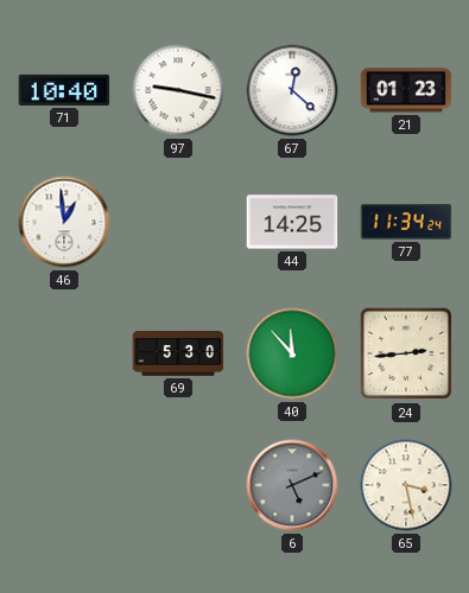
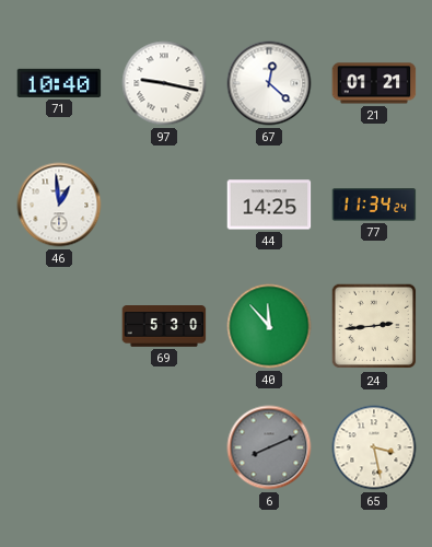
21: 01:23 -> 01:21 (374, 83)
6: 5:11 -> 8:11 (269, 447)
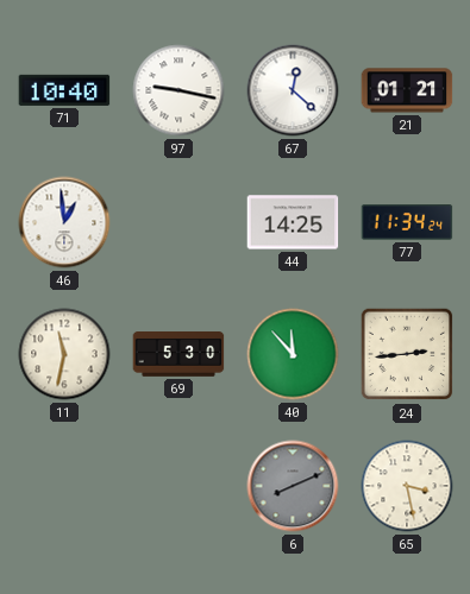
11: none -> 11:32 (64, 354)
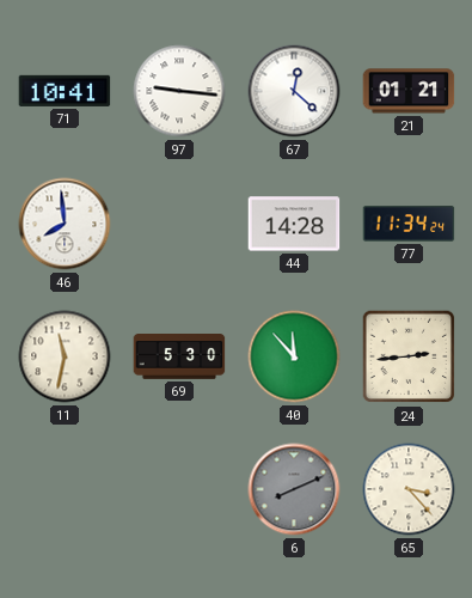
71: 10:40 -> 10:41 (65, 91)
97: 9:17 -> 9:16 (179, 91)
46: 12:59 -> 7:59 (65, 224)
44: 14:25 -> 14:28 (294, 224)
65: 3:28 -> 3:23 (409, 489)
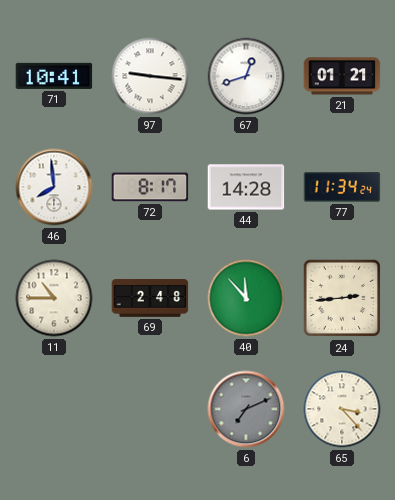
67: 12:22 -> 12:42 (246, 76)
72: none -> 8:17 (150, 187)
11: 11:32 -> 10:45 (54, 298)
69: 5:30 -> 2:48 (150, 299)
6: 8:11 -> 7:11 (246, 409)
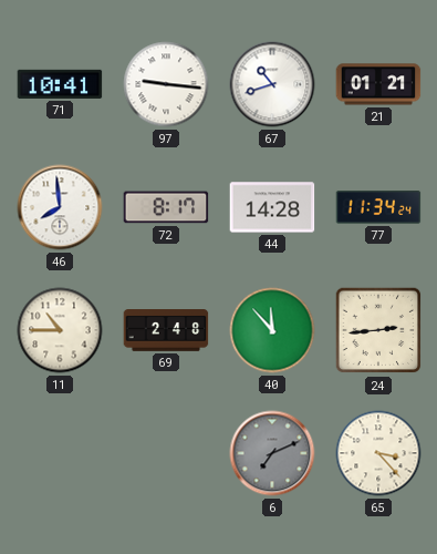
67: 12:42 -> 10:42 (272, 84)
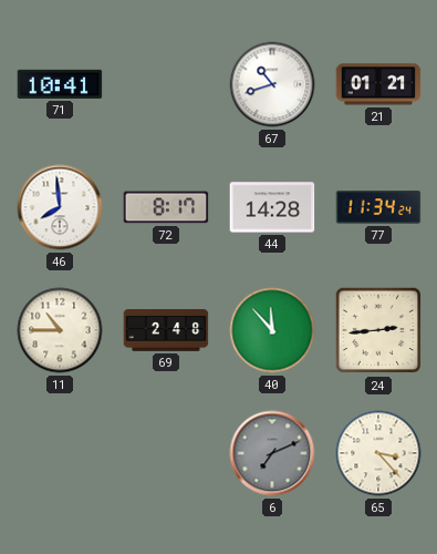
97: 9:16 -> none (166, 84)
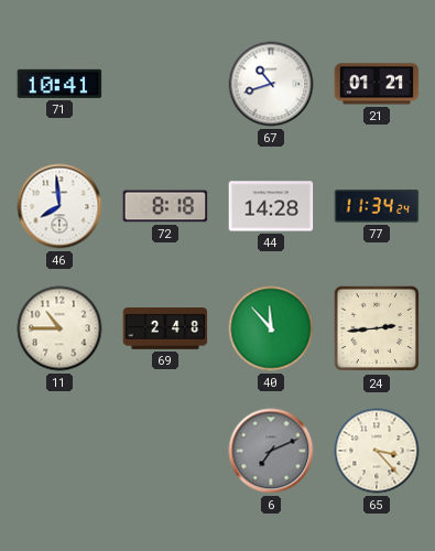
72: 8:17 -> 8:18 (165, 206)
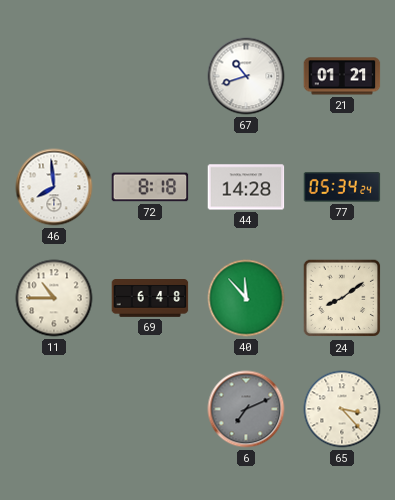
71: 10:41 -> none (59, 84)
77: 11:34 -> 05:34 (342, 188)
69: 2:48 -> 6:48 (150, 299)
24: 2:44 -> 8:09 (342, 298)
